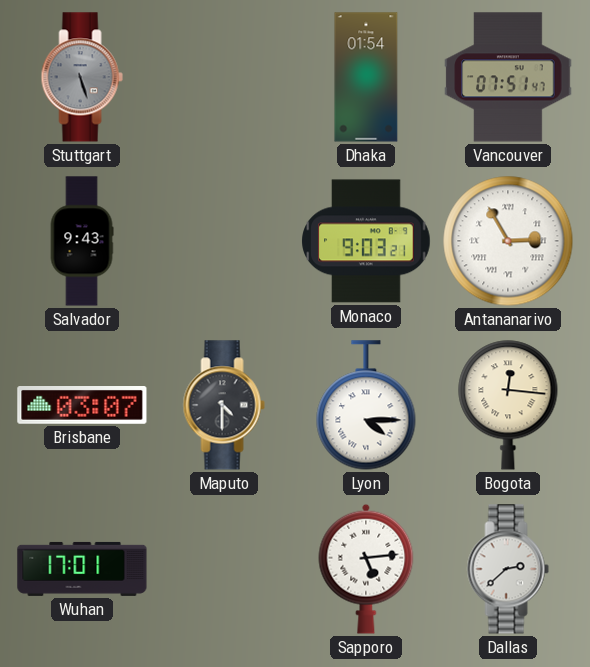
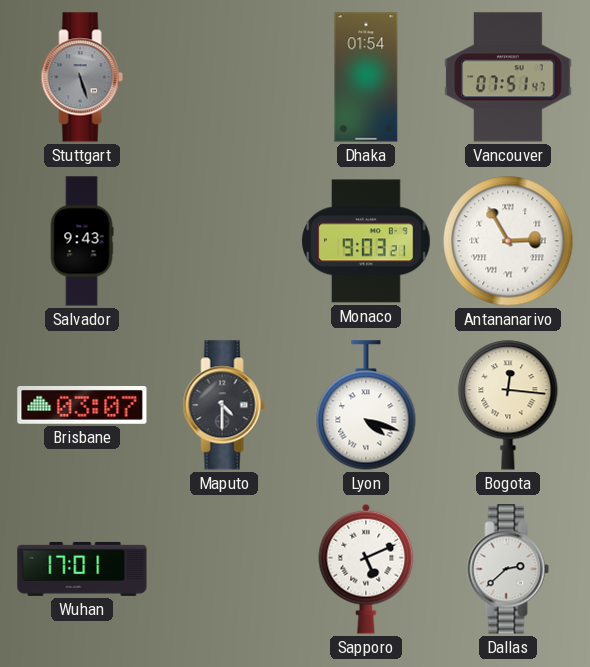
Lyon: 4:15 -> 4:18 (366, 405)
Sapporo: 5:14 -> 5:11 (366, 569)
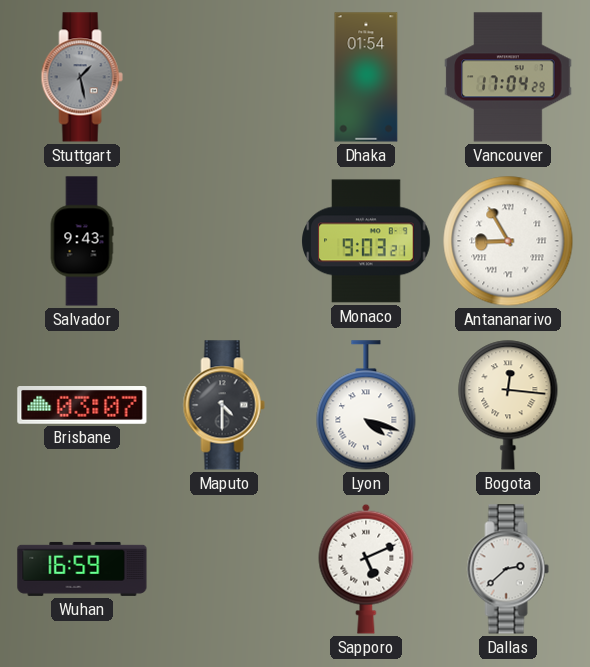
Stuttgart: 5:27 -> 1:28 (82, 77)
Vancouver: 07:51 -> 17:04 (508, 77)
Antananarivo: 2:55 -> 8:55 (508, 241)
Wuhan: 17:01 -> 16:59 (82, 569)
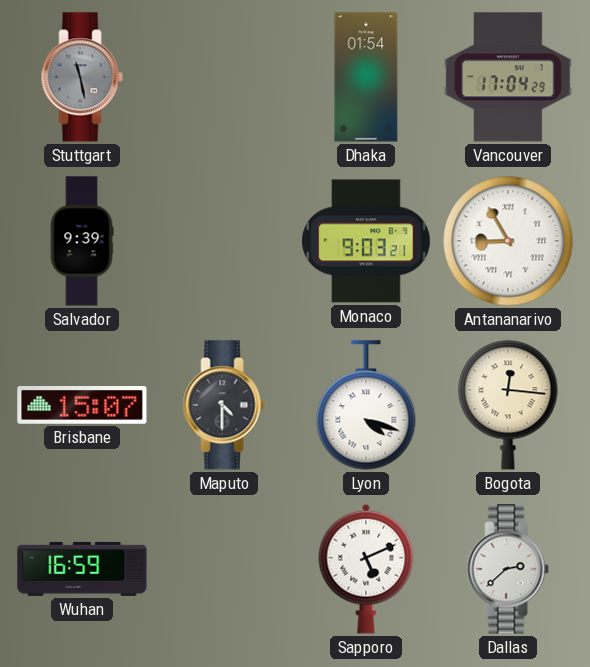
Stuttgart: 1:28 -> 11:28 (82, 77)
Salvador: 9:43 -> 9:39 (82, 241)
Brisbane: 03:07 -> 15:07 (82, 406)
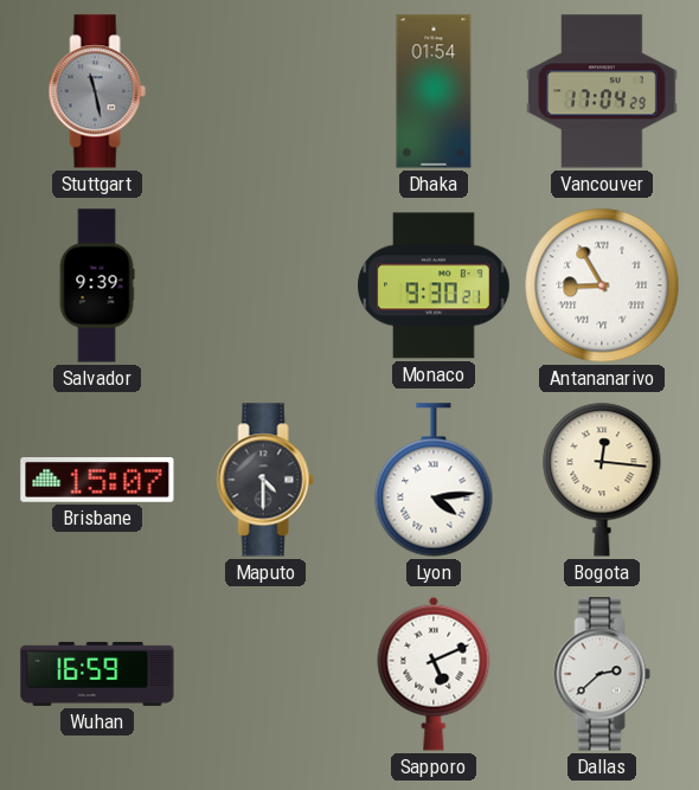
Monaco: 9:03 -> 9:30 (434, 285)
Lyon: 4:18 -> 4:14 (434, 480)
